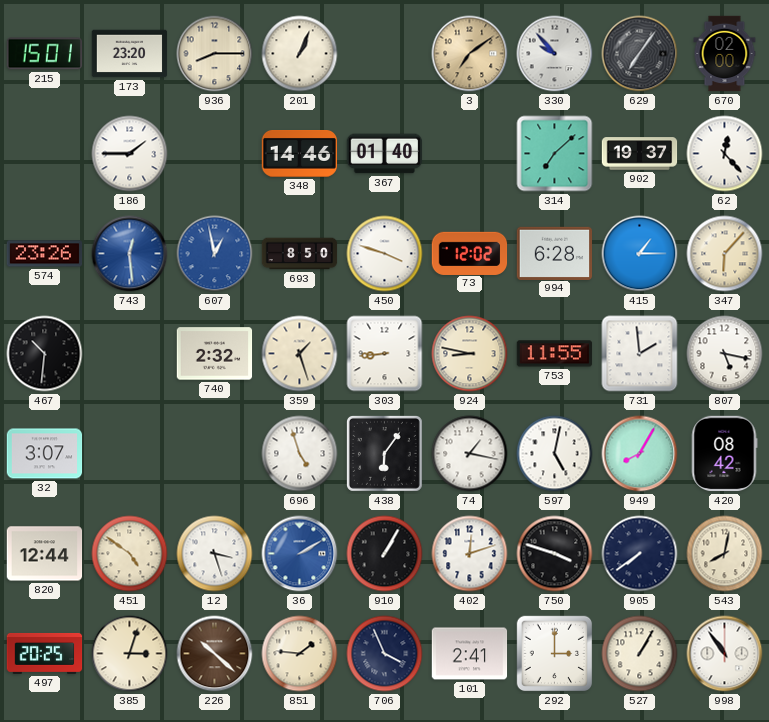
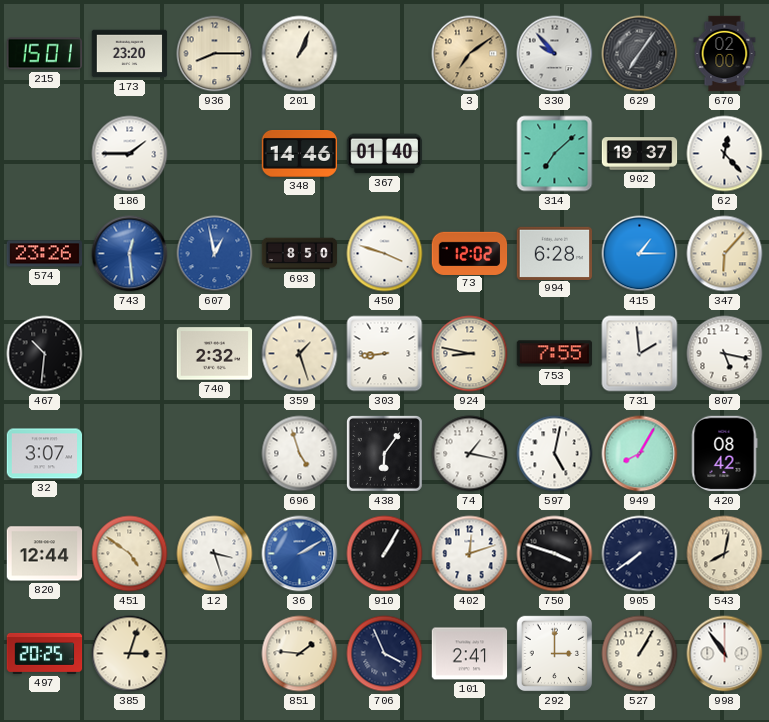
753: 11:55 -> 7:55 (555, 354)
226: 10:22 -> none (215, 654)
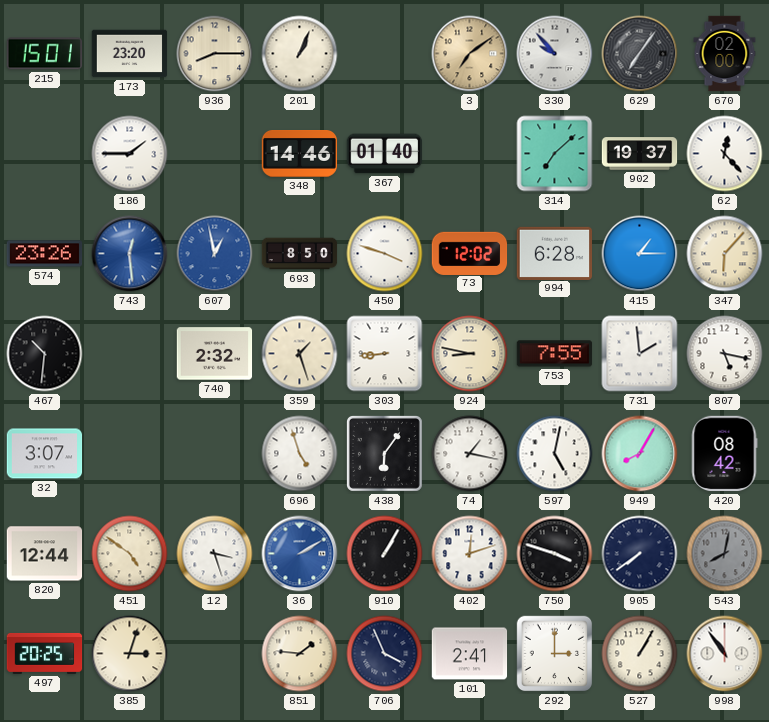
543 dial: cream -> grey (725, 554)
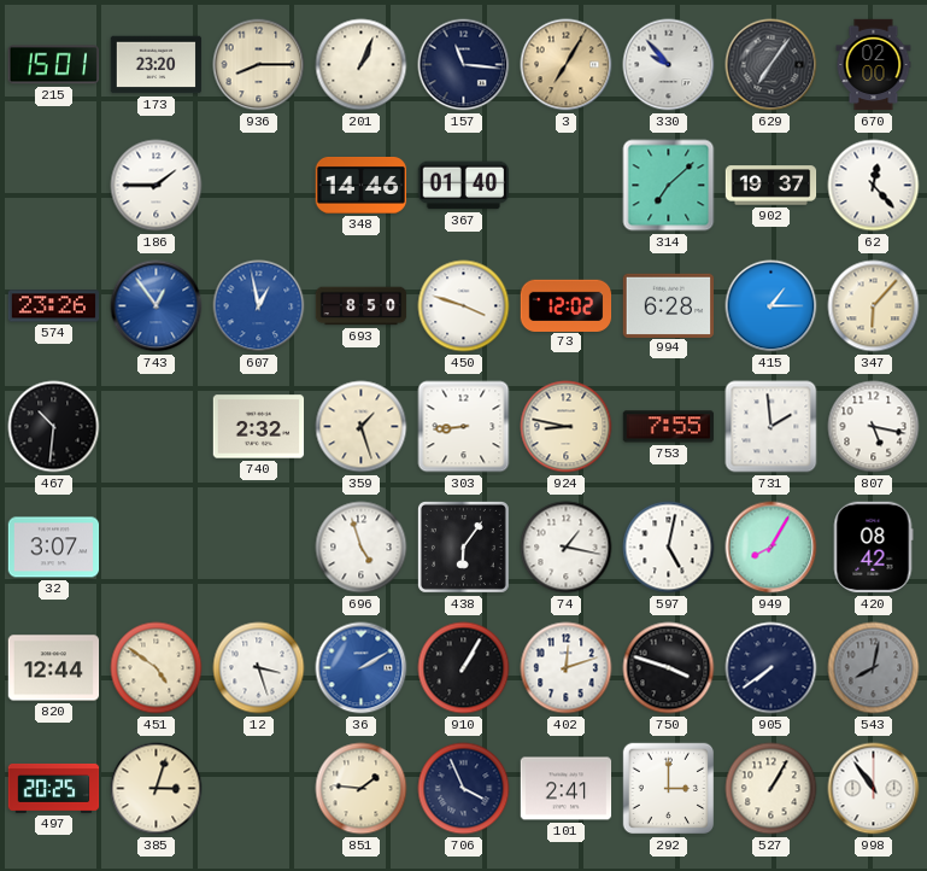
157: none -> 11:16 (464, 65)
3: 7:09 -> 7:05 (567, 65)
743: 12:29 -> 12:54 (157, 306)
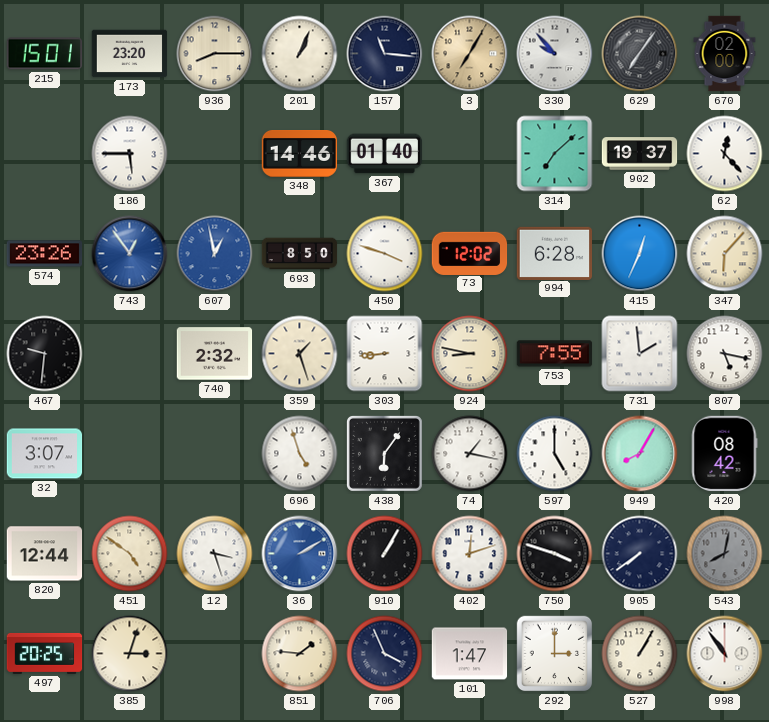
186: 1:45 -> 5:45 (130, 154)
415: 1:15 -> 12:34 (640, 254)
467: 10:31 -> 9:31 (45, 354)
597: 5:02 -> 5:00 (555, 454)
101: 2:41 -> 1:47 (470, 654)
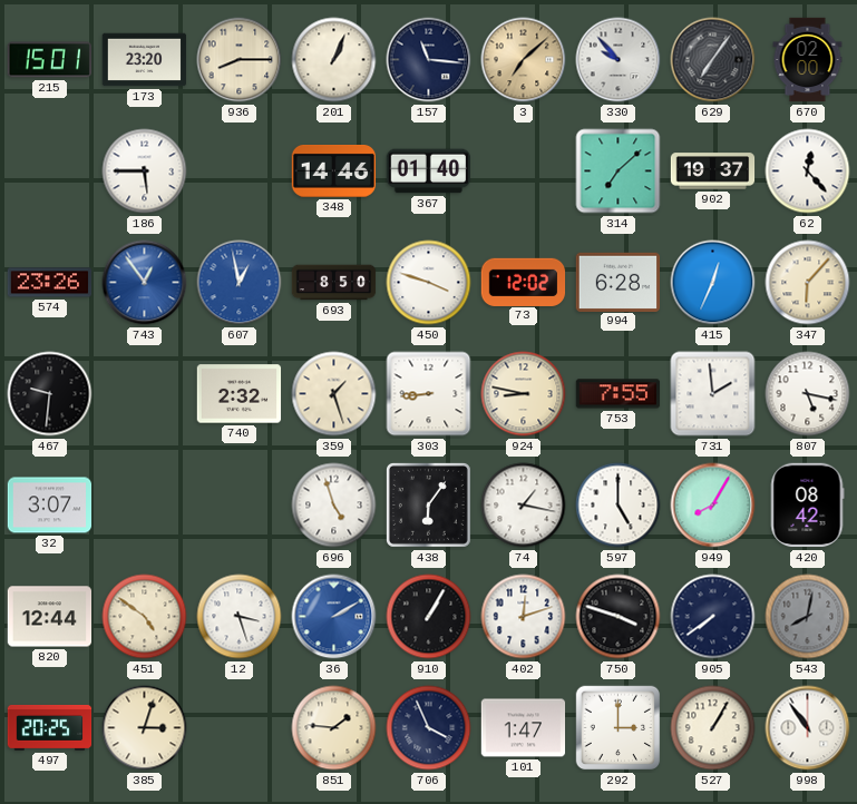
3: 7:05 -> 7:08 (524, 60)
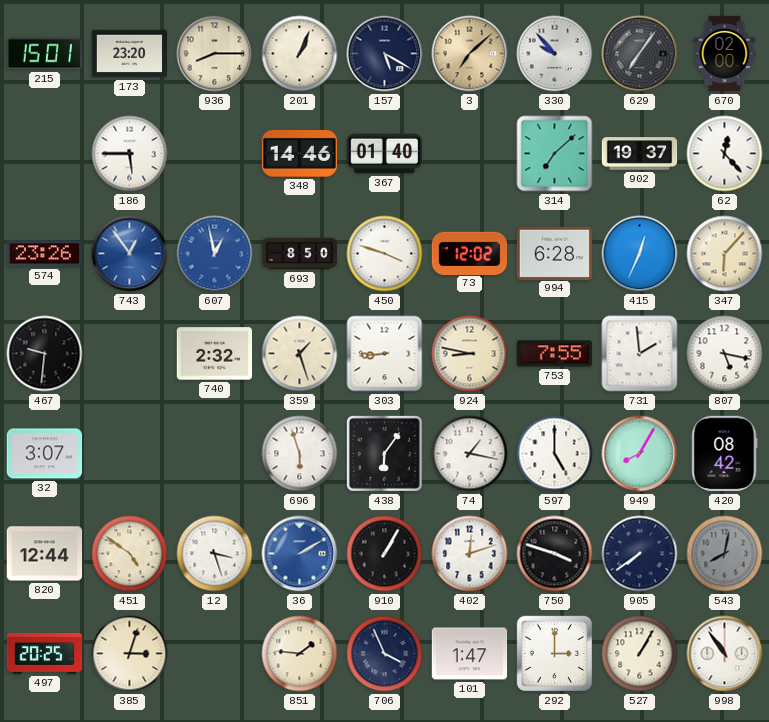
157: 11:16 -> 5:20 (385, 54)
696: 4:57 -> 5:57 (300, 454)
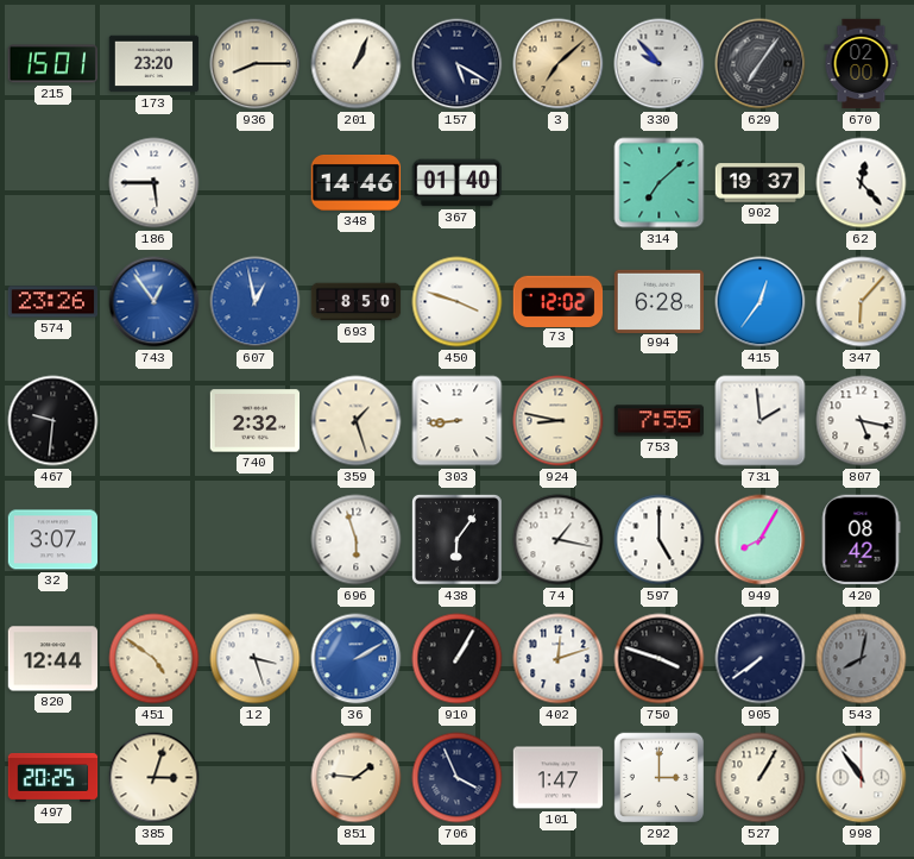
415: 12:34 -> 12:36 (761, 302)
